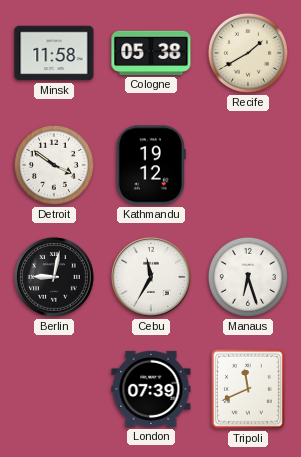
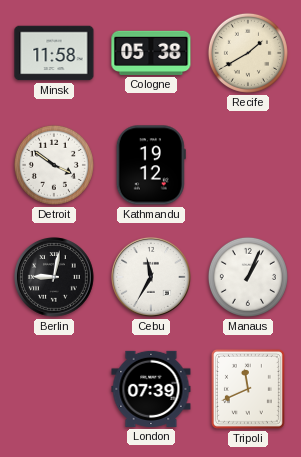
Manaus: 6:27 -> 1:04 (248, 277)
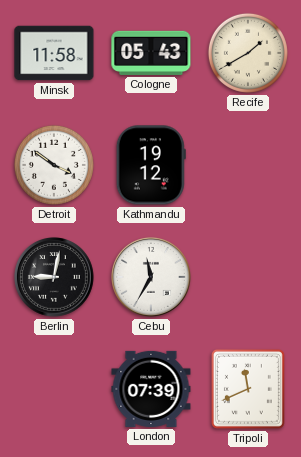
Cologne: 05:38 -> 05:43 (151, 53)
Manaus: 1:04 -> none (248, 277)
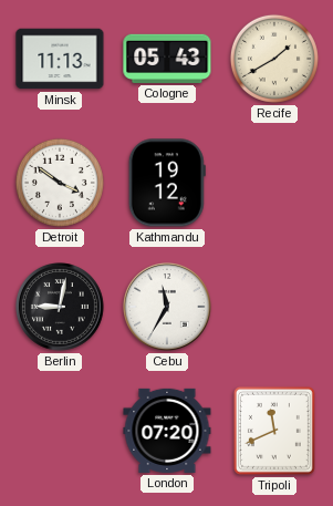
Minsk: 11:58 -> 11:13 (60, 59)
London: 07:39 -> 07:20 (167, 431)
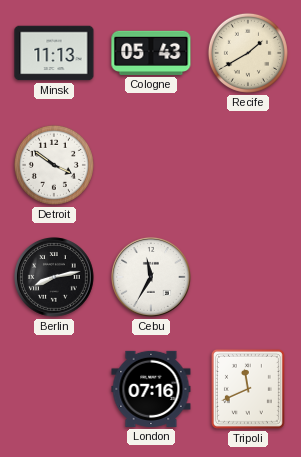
Kathmandu: 19:12 -> none (167, 183)
Berlin: 9:02 -> 8:13 (55, 278)
London: 07:20 -> 07:16 (151, 389)
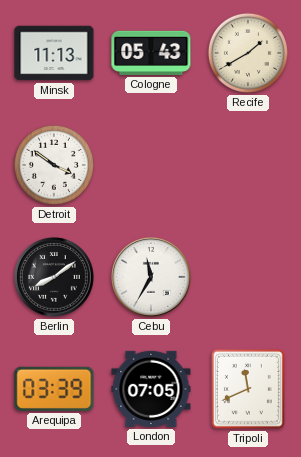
Berlin: 8:13 -> 8:09 (55, 278)
Arequipa: none -> 03:39 (54, 389)
London: 07:16 -> 07:05 (151, 389)
